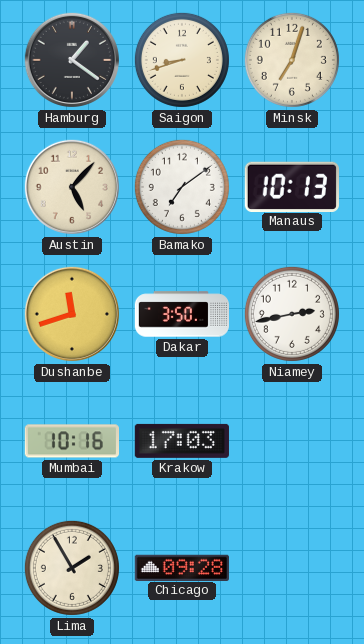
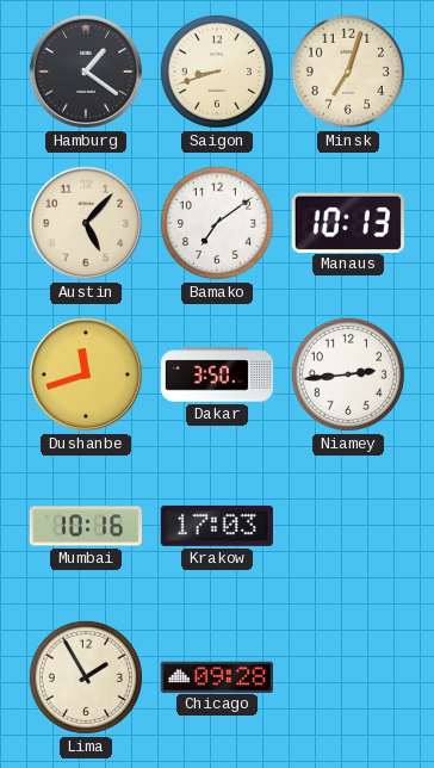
Niamey: 2:43 -> 2:44 (348, 374)
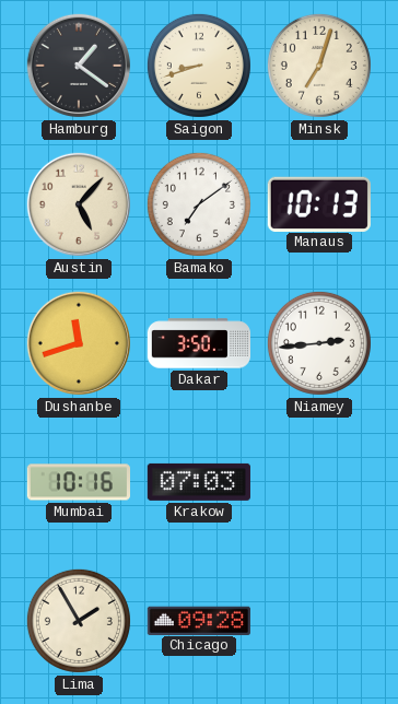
Krakow: 17:03 -> 07:03 (199, 482)
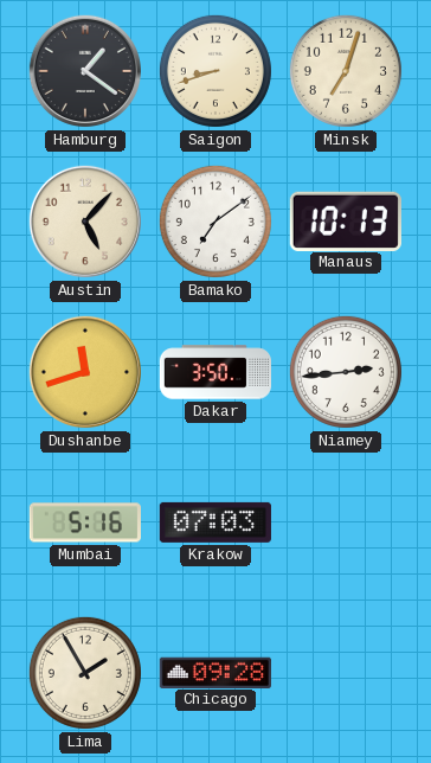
Mumbai: 10:16 -> 5:16 (84, 522)
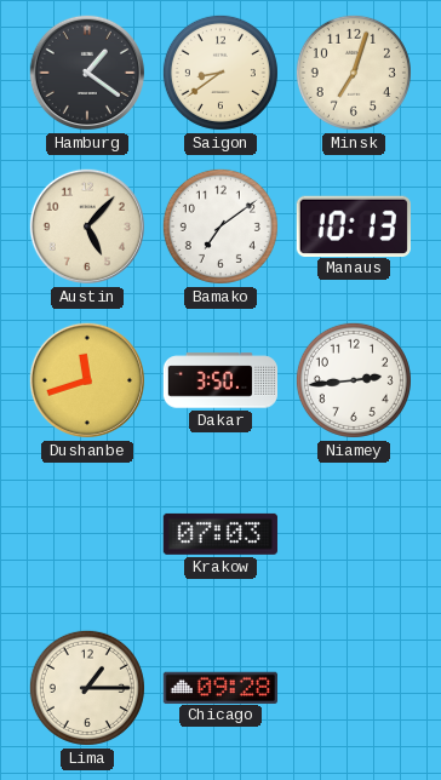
Saigon: 8:42 -> 8:39 (220, 73)
Mumbai: 5:16 -> none (84, 522)
Lima: 1:55 -> 1:15 (87, 688)
